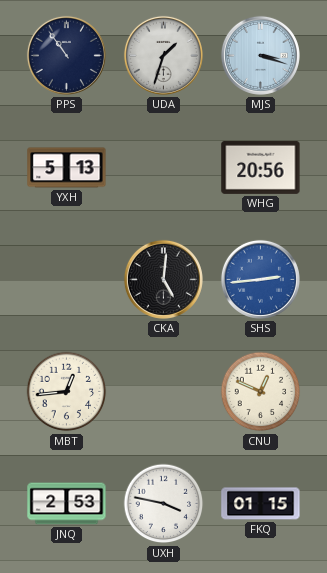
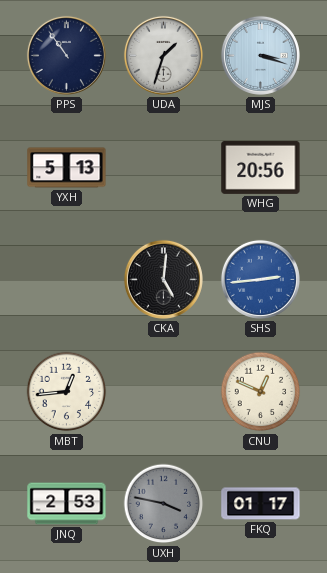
UXH dial: white -> grey (164, 504)
FKQ: 01:15 -> 01:17 (261, 504)
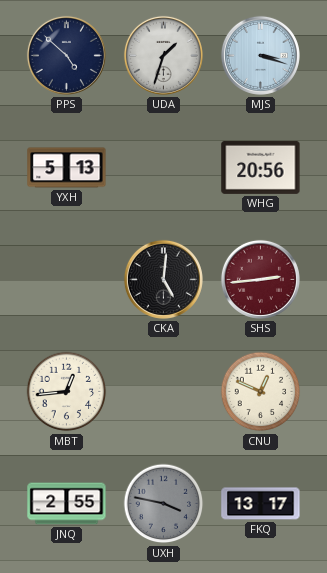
PPS: 10:54 -> 4:52 (66, 55)
SHS dial: blue -> burgundy (260, 279)
JNQ: 2:53 -> 2:55 (67, 504)
FKQ: 01:17 -> 13:17 (261, 504)
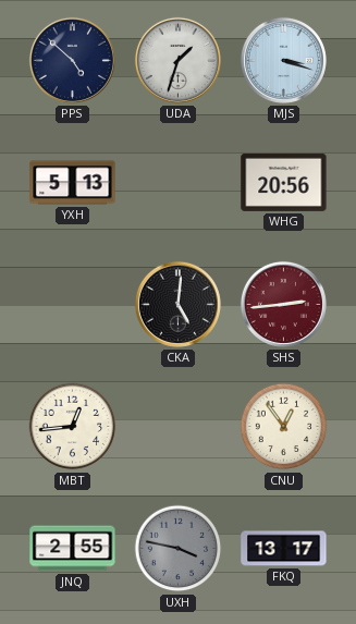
CNU: 12:49 -> 12:54 (284, 427)
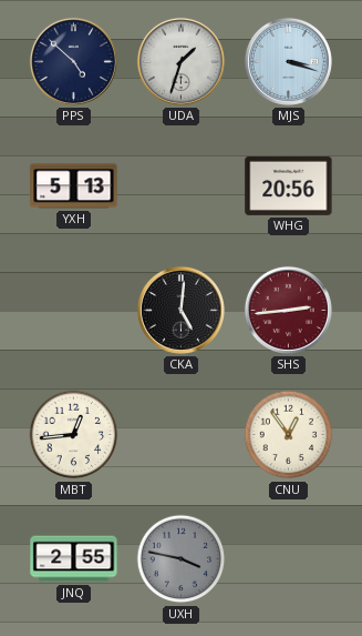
FKQ: 13:17 -> none (284, 549)
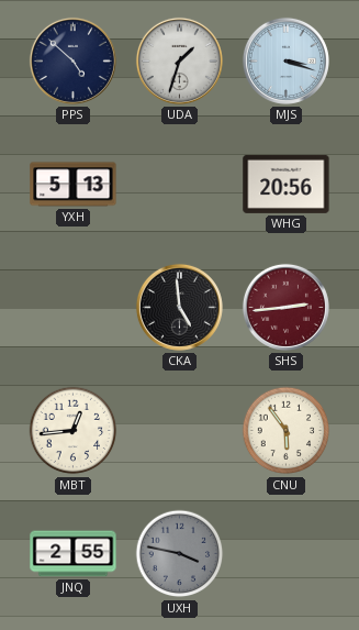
CKA: 5:01 -> 4:59 (179, 307)
CNU: 12:54 -> 5:54 (287, 431)
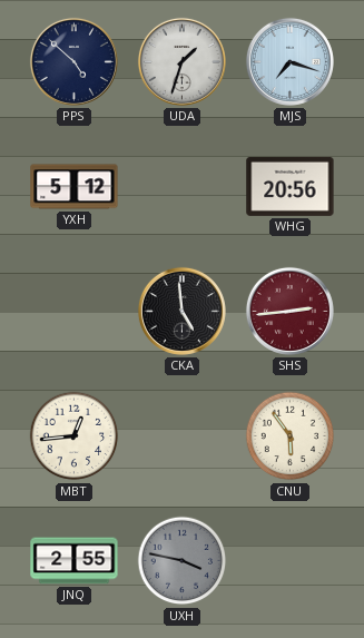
MJS: 3:18 -> 7:18 (289, 61)
YXH: 5:13 -> 5:12 (75, 187)
